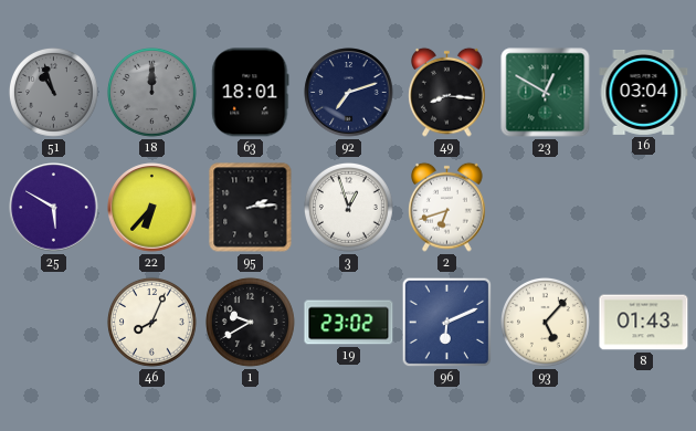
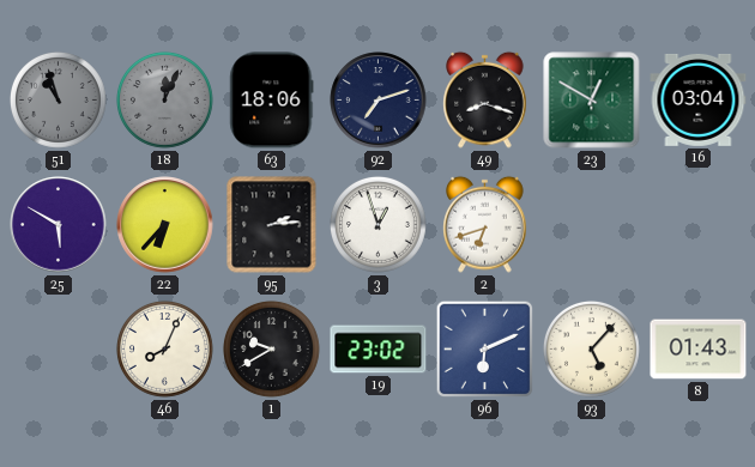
18: 12:00 -> 12:04 (164, 99)
63: 18:01 -> 18:06 (272, 101)
49: 8:16 -> 8:18 (485, 99)
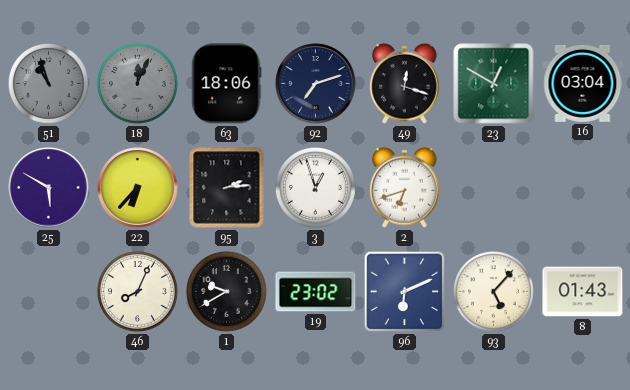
49: 8:18 -> 12:18 (405, 83)
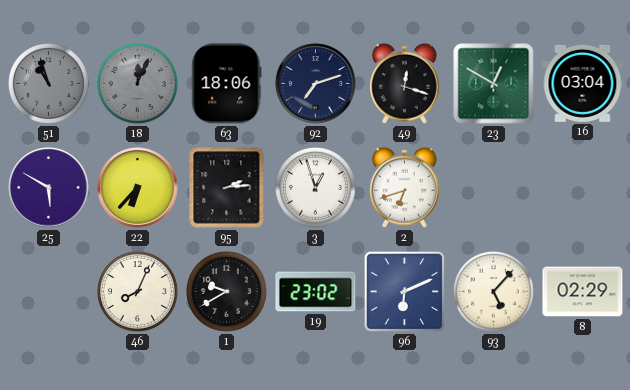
8: 01:43 -> 02:29 (583, 292)
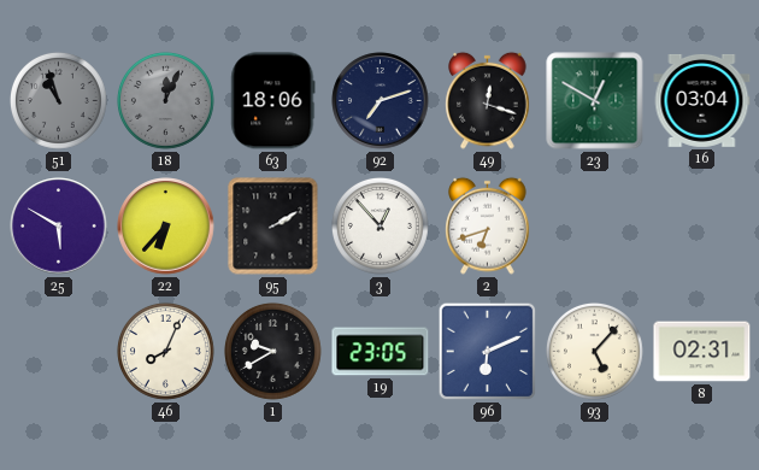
95: 2:14 -> 2:10 (273, 227)
3: 12:57 -> 12:53 (379, 225)
19: 23:02 -> 23:05 (381, 352)
8: 02:29 -> 02:31 (702, 352)
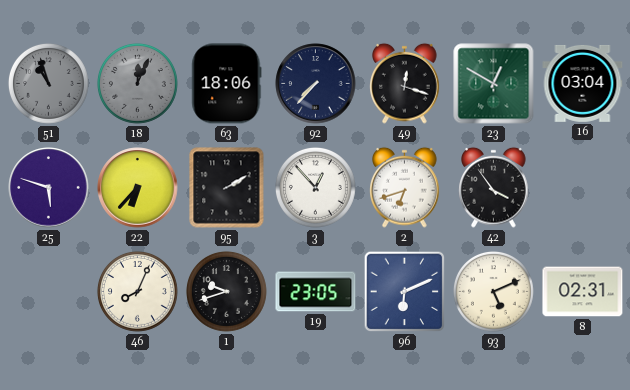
92: 7:12 -> 7:37 (316, 84)
25: 5:50 -> 5:48 (49, 188)
42: none -> 3:54 (494, 187)
1: 9:40 -> 9:42 (226, 291)
93: 5:07 -> 5:11 (493, 291)
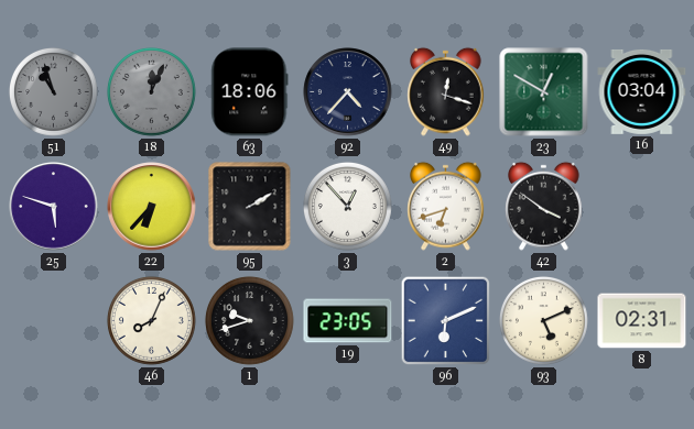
92: 7:37 -> 4:37 (348, 92)
42: 3:54 -> 3:51 (544, 206)
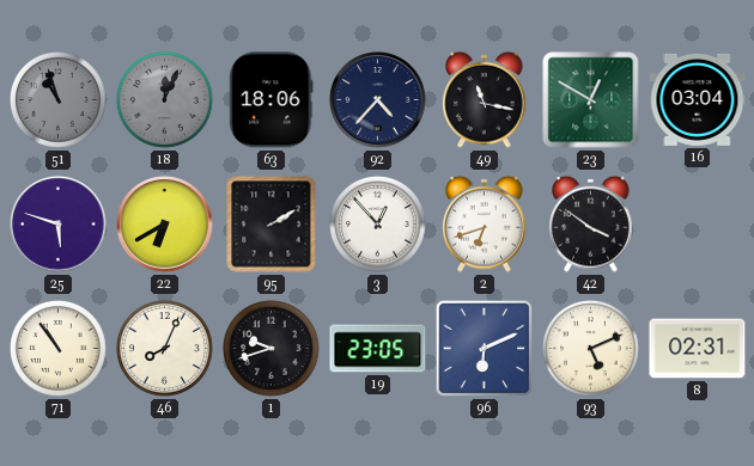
49: 12:18 -> 11:17 (485, 99)
22: 6:37 -> 6:40 (165, 225)
71: none -> 10:54 (57, 348)
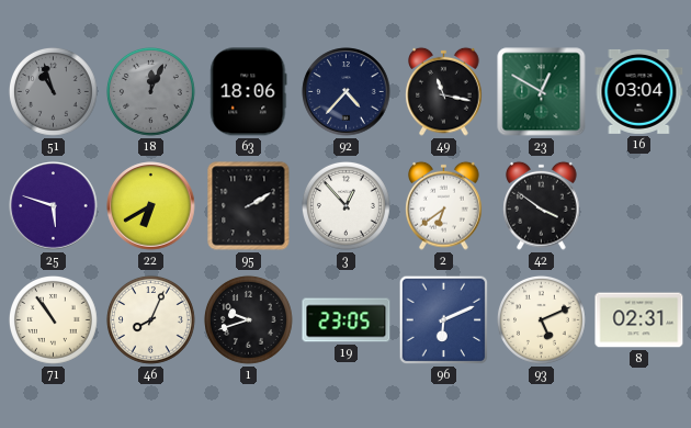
2: 6:42 -> 6:39 (444, 205)
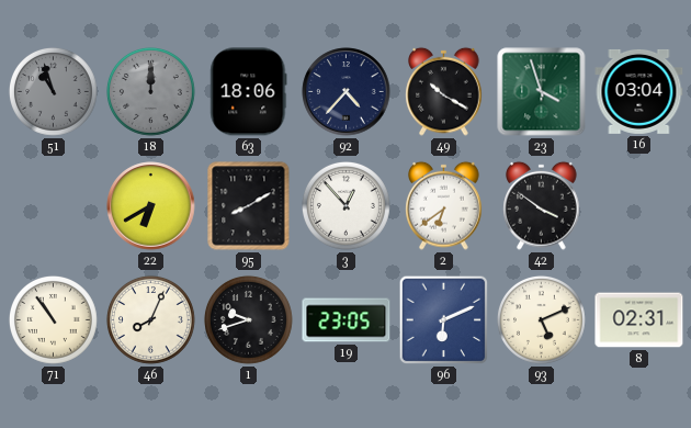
18: 12:04 -> 12:00 (150, 91)
49: 11:17 -> 10:20 (444, 91)
23: 12:50 -> 3:57 (542, 92)
25: 5:48 -> none (54, 206)
95: 2:10 -> 8:10 (249, 206)
